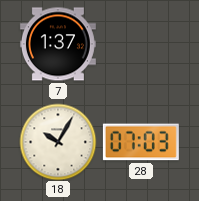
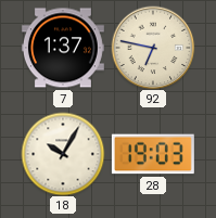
92: none -> 6:47 (153, 48)
28: 07:03 -> 19:03 (153, 154)
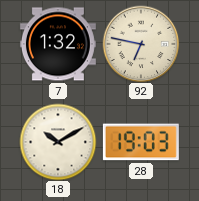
7: 1:37 -> 1:32 (58, 44)
18: 10:05 -> 10:10 (58, 142)
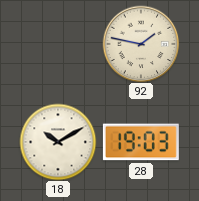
7: 1:32 -> none (58, 44)
92: 6:47 -> 1:47 (141, 44)
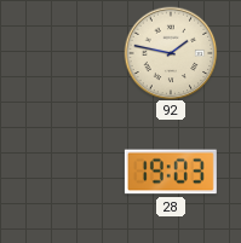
18: 10:10 -> none (58, 142)
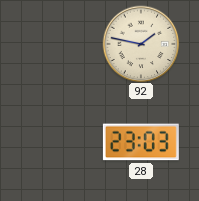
28: 19:03 -> 23:03 (141, 142)
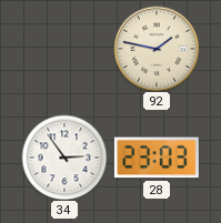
34: none -> 2:54 (64, 158)
